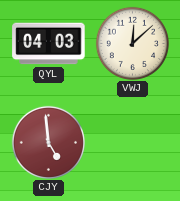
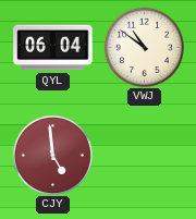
QYL: 04:03 -> 06:04 (53, 48)
VWJ: 12:08 -> 10:51 (144, 47)
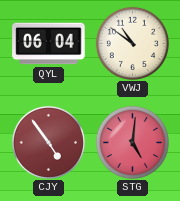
CJY: 4:59 -> 4:54 (48, 142)
STG: none -> 5:01 (132, 142)
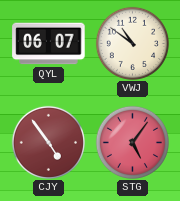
QYL: 06:04 -> 06:07 (49, 44)
STG: 5:01 -> 5:06 (132, 142)
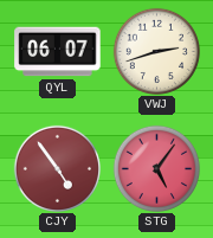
VWJ: 10:51 -> 2:42 (156, 51)
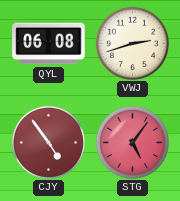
QYL: 06:07 -> 06:08 (49, 44)
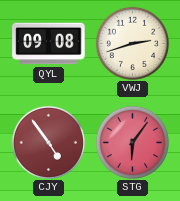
QYL: 06:08 -> 09:08 (49, 44)
STG: 5:06 -> 6:06 (132, 142)
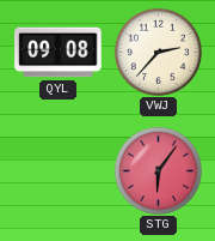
VWJ: 2:42 -> 2:37 (158, 52)
CJY: 4:54 -> none (48, 142)
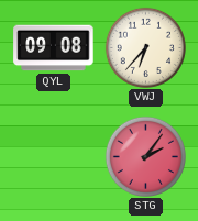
VWJ: 2:37 -> 6:37 (145, 47)
STG: 6:06 -> 2:06 (145, 156)
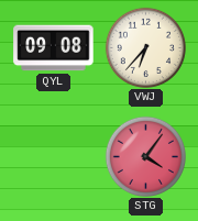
STG: 2:06 -> 4:06 (145, 156)
